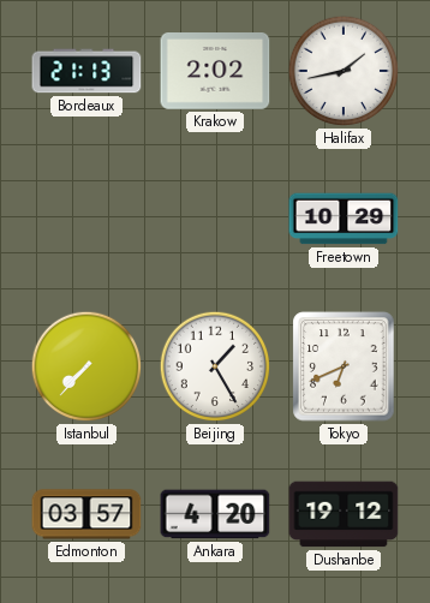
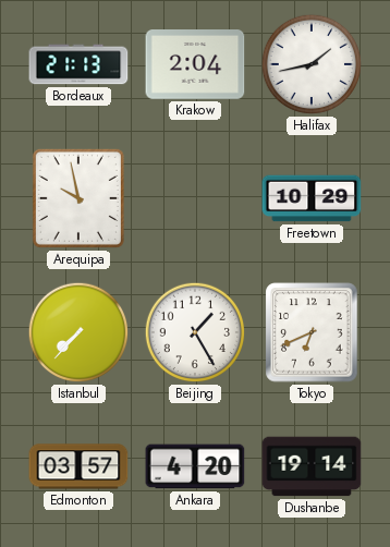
Krakow: 2:02 -> 2:04 (195, 65)
Arequipa: none -> 9:58 (78, 198)
Dushanbe: 19:12 -> 19:14 (312, 466)
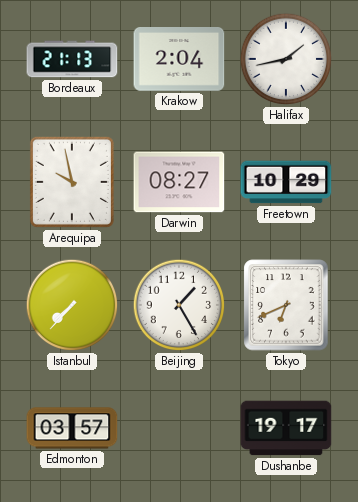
Darwin: none -> 08:27 (179, 182)
Ankara: 4:20 -> none (195, 466)
Dushanbe: 19:14 -> 19:17 (286, 428)
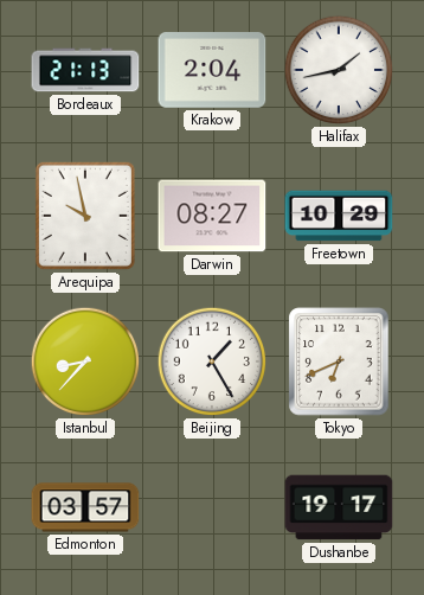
Istanbul: 7:37 -> 8:37 (85, 362)
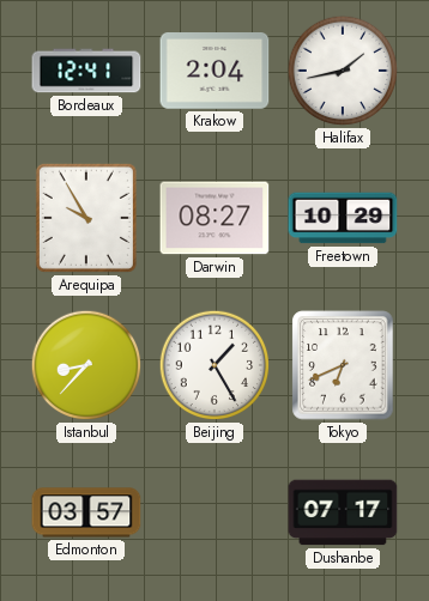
Bordeaux: 21:13 -> 12:41 (86, 71)
Arequipa: 9:58 -> 9:55 (86, 218)
Dushanbe: 19:17 -> 07:17 (343, 512)
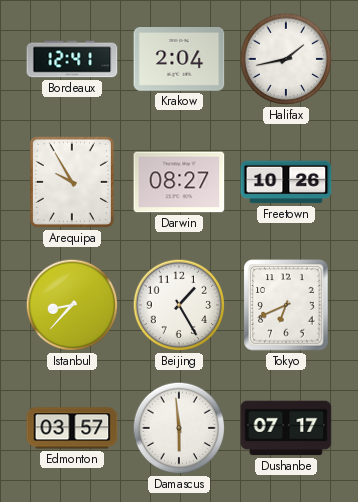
Freetown: 10:29 -> 10:26 (286, 182)
Damascus: none -> 5:59 (179, 428)
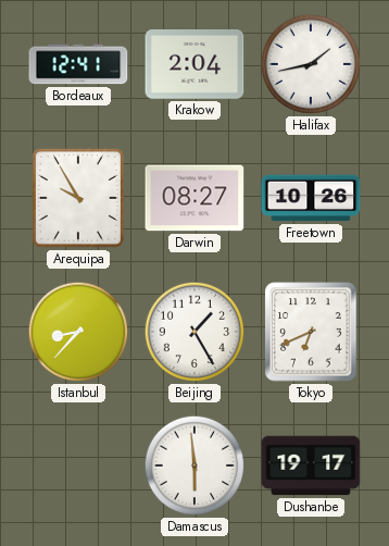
Edmonton: 03:57 -> none (72, 428)
Dushanbe: 07:17 -> 19:17 (311, 466)
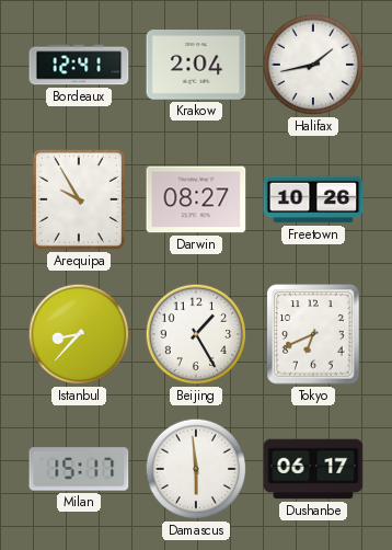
Milan: none -> 15:17 (79, 469)
Dushanbe: 19:17 -> 06:17 (313, 469)
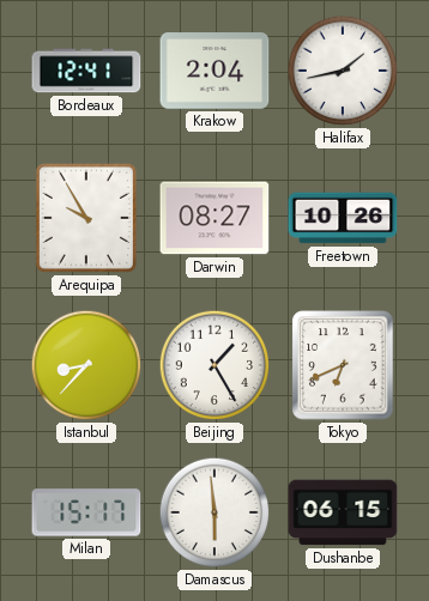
Dushanbe: 06:17 -> 06:15 (343, 512)
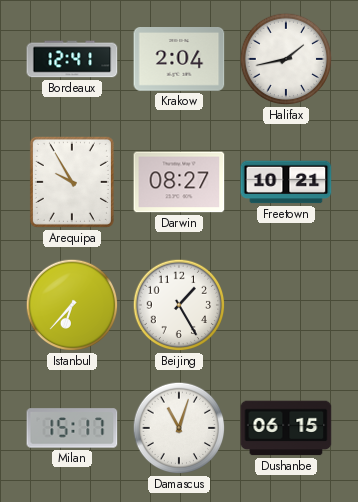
Freetown: 10:26 -> 10:21 (286, 182)
Istanbul: 8:37 -> 6:37 (72, 305)
Tokyo: 6:41 -> none (343, 365)
Damascus: 5:59 -> 11:03 (179, 428)
